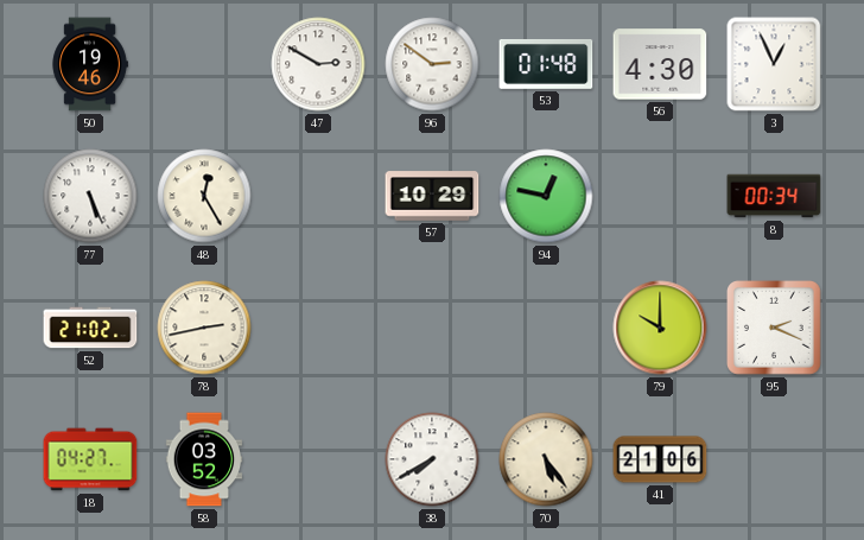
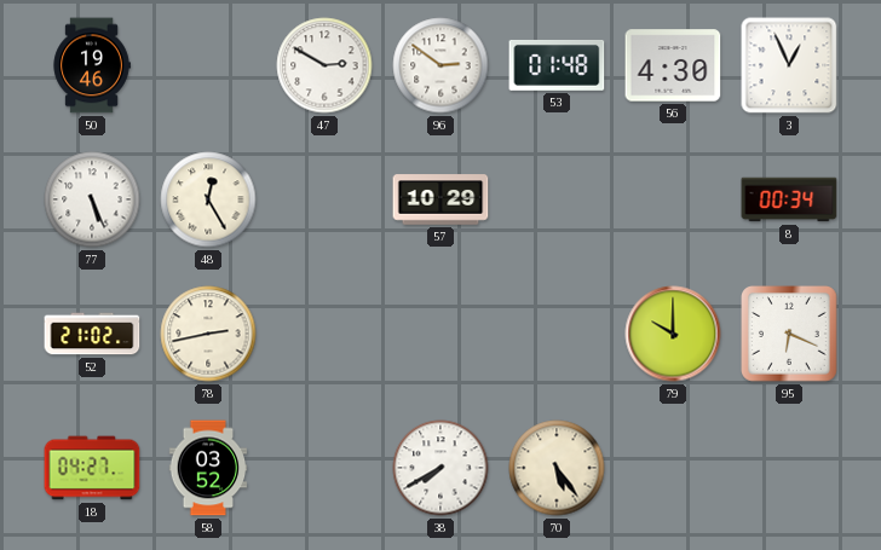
94: 12:47 -> none (546, 196)
95: 2:19 -> 6:19 (790, 335)
41: 21:06 -> none (660, 459)
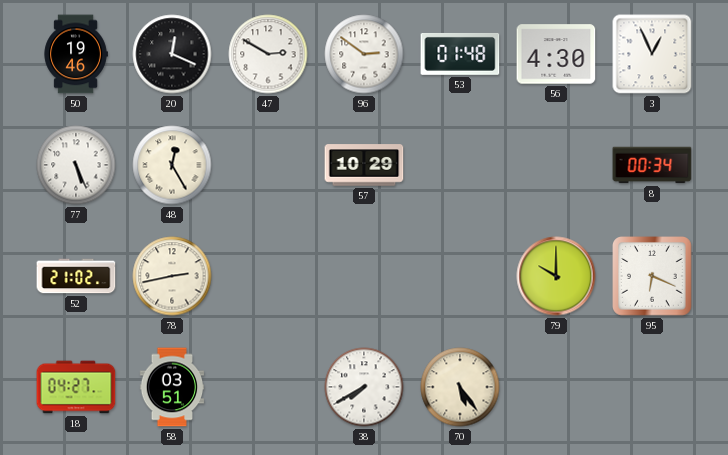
20: none -> 12:19 (172, 54)
58: 03:52 -> 03:51 (172, 387)
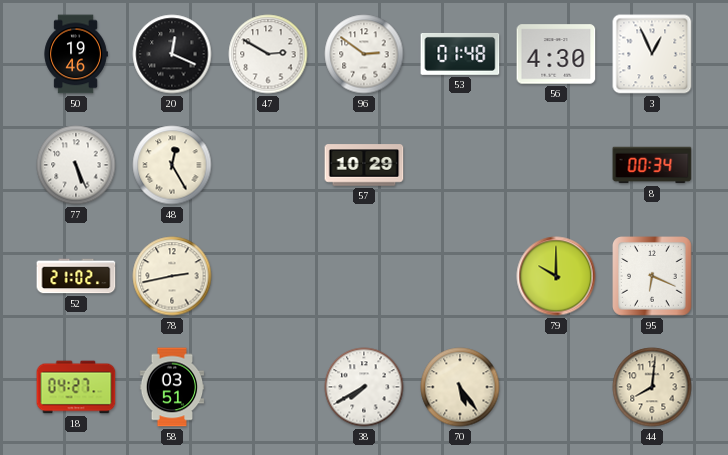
44: none -> 8:01 (652, 387)
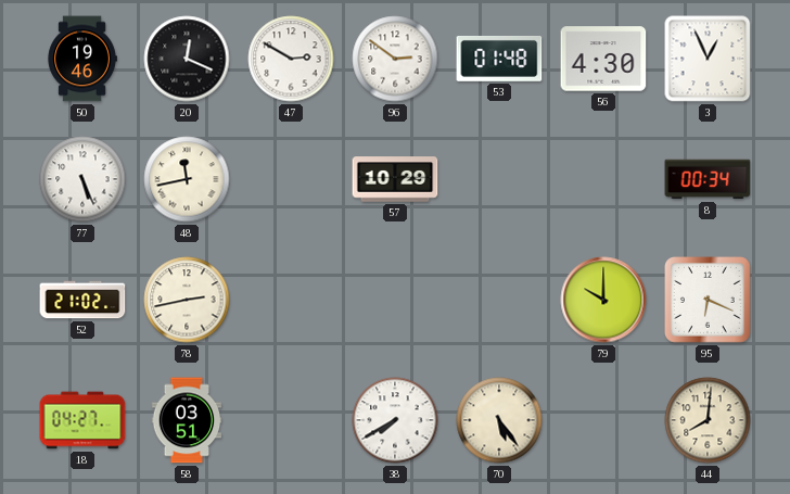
48: 12:25 -> 11:43 (187, 179)
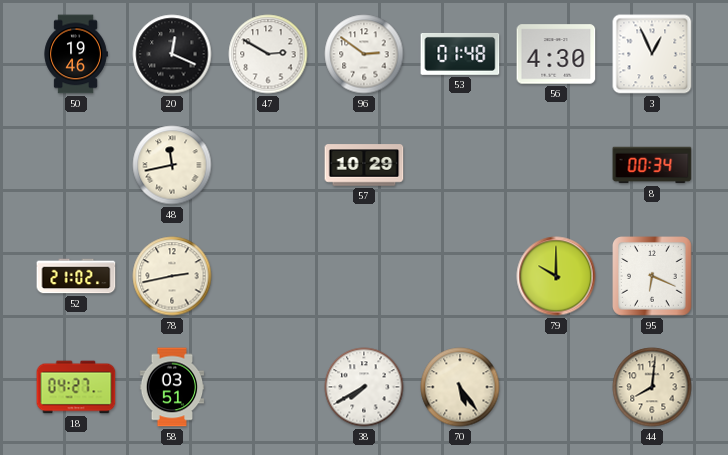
77: 5:26 -> none (82, 179)
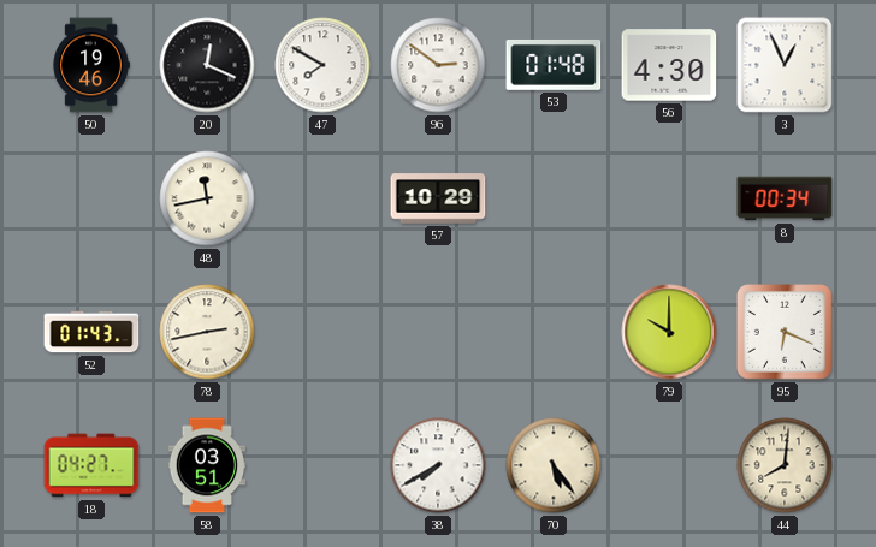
47: 2:50 -> 7:50 (322, 65)
52: 21:02 -> 01:43 (91, 332)
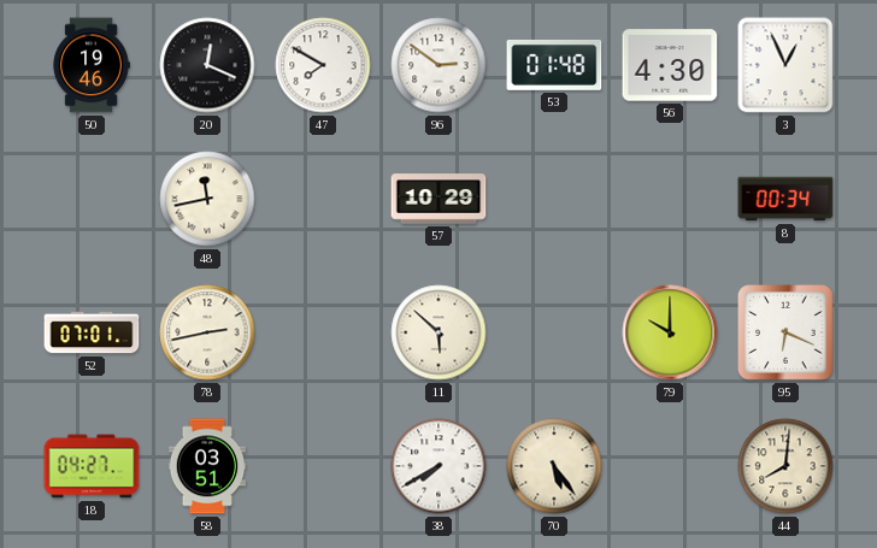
52: 01:43 -> 07:01 (92, 332)
11: none -> 5:52 (438, 332)
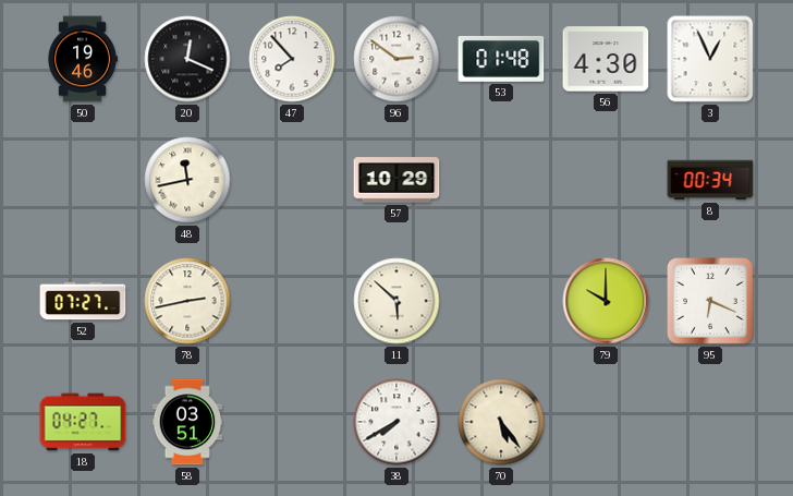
47: 7:50 -> 7:53 (292, 59)
52: 07:01 -> 07:27 (83, 301)
44: 8:01 -> none (785, 466)
